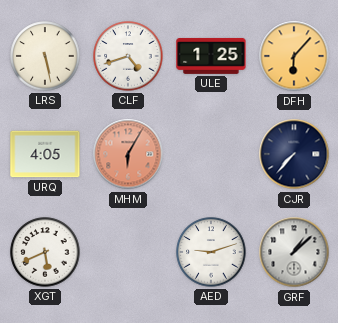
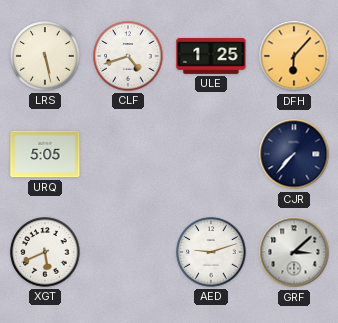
URQ: 4:05 -> 5:05 (45, 154)
MHM: 6:05 -> none (128, 154)
GRF: 1:08 -> 3:08 (294, 252)
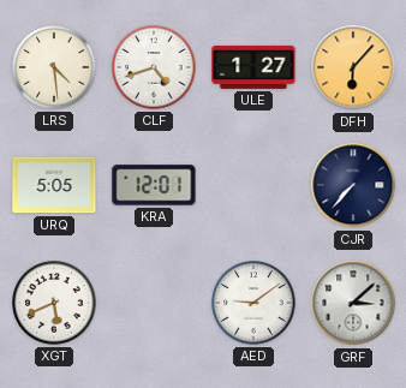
LRS: 5:28 -> 4:29 (54, 67)
ULE: 1:25 -> 1:27 (253, 67)
KRA: none -> 12:01 (154, 185)
AED: 9:12 -> 9:09 (253, 303)
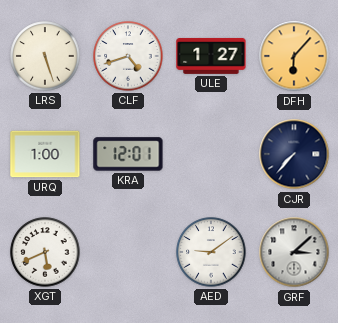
LRS: 4:29 -> 5:27 (45, 56)
URQ: 5:05 -> 1:00 (45, 154)
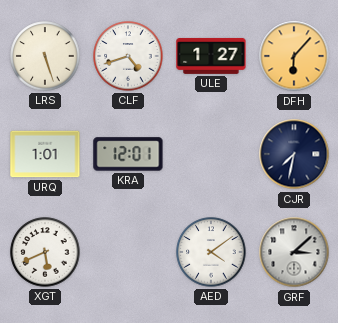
URQ: 1:00 -> 1:01 (45, 154)
CJR: 7:37 -> 7:32 (294, 154)
AED: 9:09 -> 4:09 (211, 252)
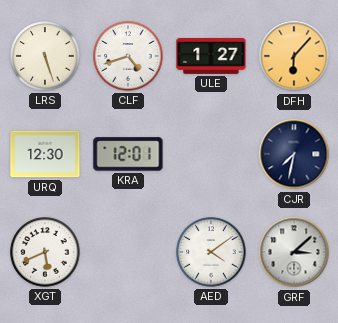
URQ: 1:01 -> 12:30 (45, 154)
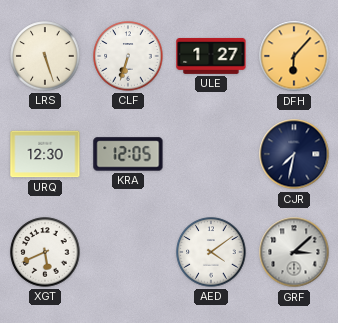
CLF: 4:42 -> 6:33 (128, 56)
KRA: 12:01 -> 12:05 (128, 154)
